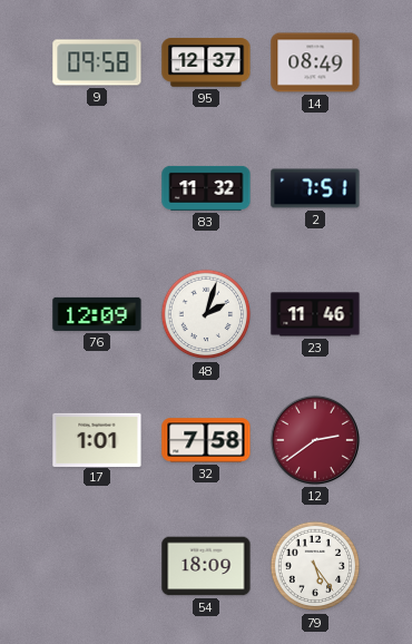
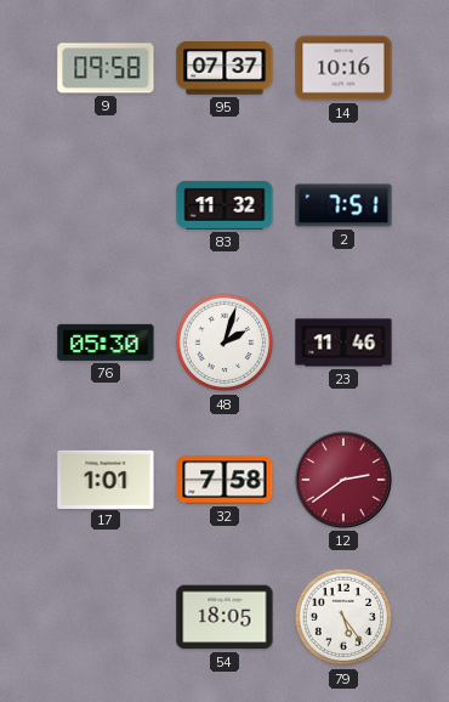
95: 12:37 -> 07:37 (224, 68)
14: 08:49 -> 10:16 (343, 68)
76: 12:09 -> 05:30 (106, 342)
54: 18:09 -> 18:05 (224, 617)
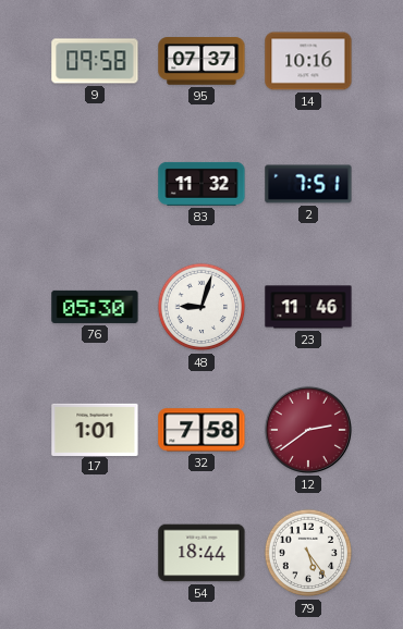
48: 2:03 -> 9:03 (201, 307)
54: 18:05 -> 18:44 (201, 553)
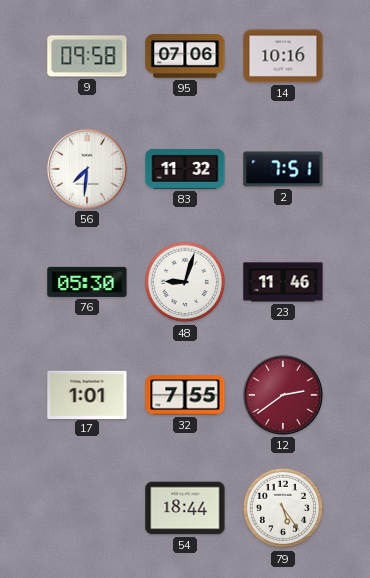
95: 07:37 -> 07:06 (185, 56)
56: none -> 7:31 (87, 169)
32: 7:58 -> 7:55 (185, 395)
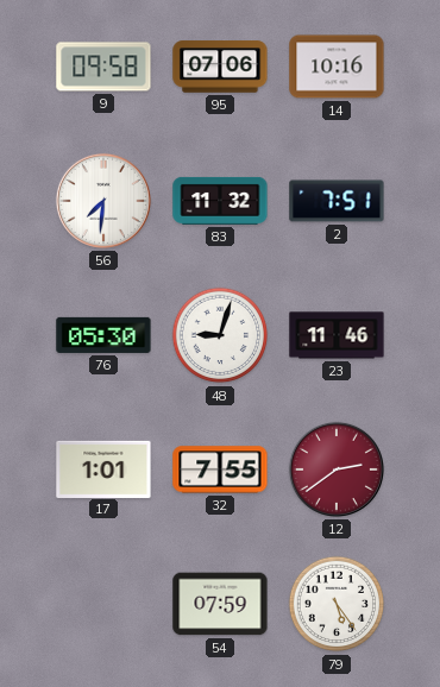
54: 18:44 -> 07:59 (220, 604)
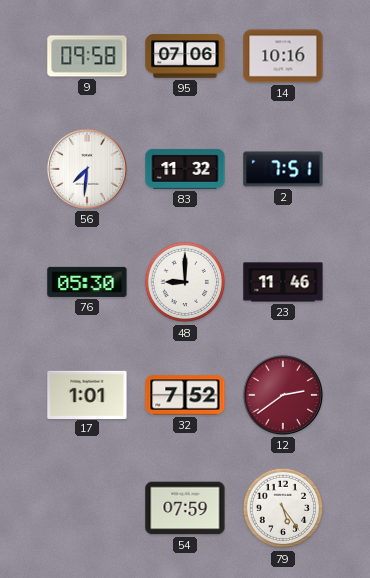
48: 9:03 -> 9:00 (185, 282)
32: 7:55 -> 7:52 (185, 395)
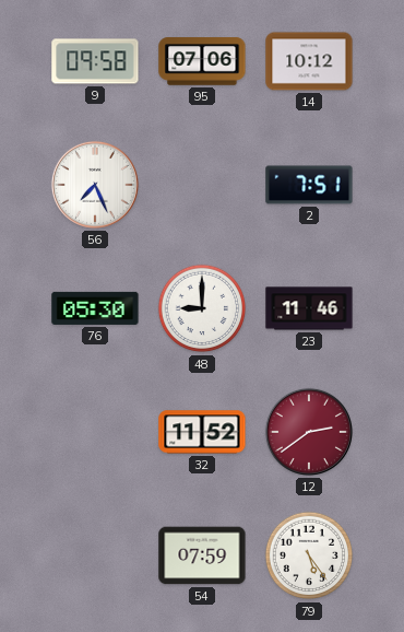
14: 10:16 -> 10:12 (309, 61)
56: 7:31 -> 7:26 (95, 185)
83: 11:32 -> none (185, 169)
17: 1:01 -> none (87, 394)
32: 7:52 -> 11:52 (202, 432)
